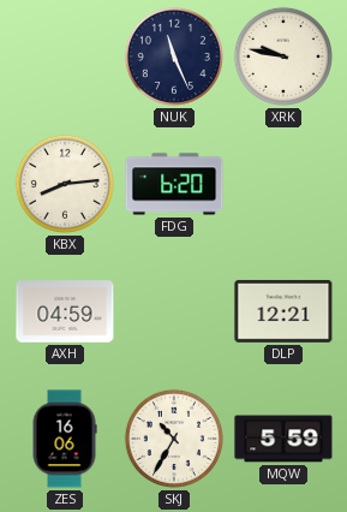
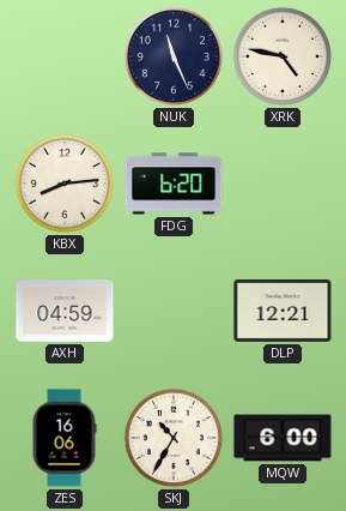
XRK: 9:47 -> 4:47 (283, 56)
MQW: 5:59 -> 6:00 (283, 438)
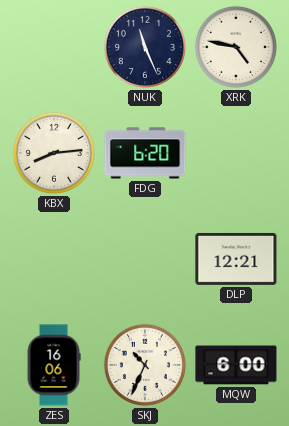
AXH: 04:59 -> none (65, 311)
SKJ: 10:35 -> 10:34 (145, 365)
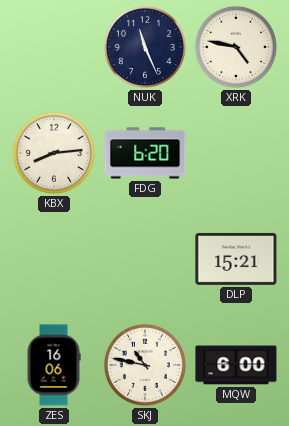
DLP: 12:21 -> 15:21 (236, 259)
SKJ: 10:34 -> 10:47 (145, 365)
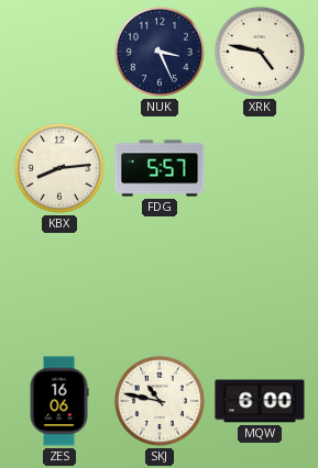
NUK: 11:26 -> 3:26 (160, 52)
FDG: 6:20 -> 5:57 (160, 168)
DLP: 15:21 -> none (236, 259)
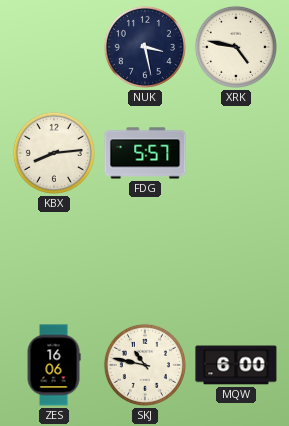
NUK: 3:26 -> 3:28 (145, 47)
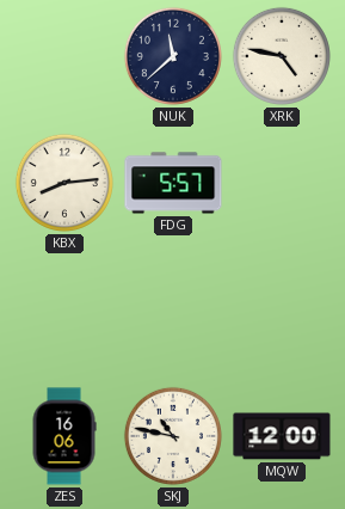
NUK: 3:28 -> 11:38 (173, 56)
MQW: 6:00 -> 12:00 (282, 436)
